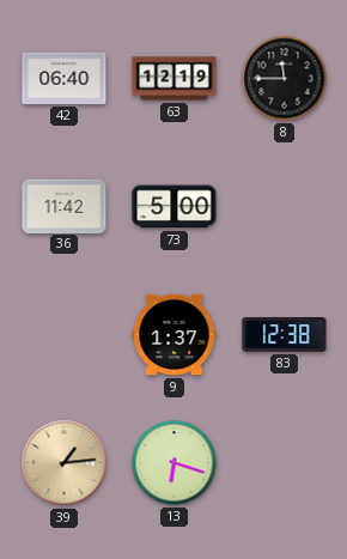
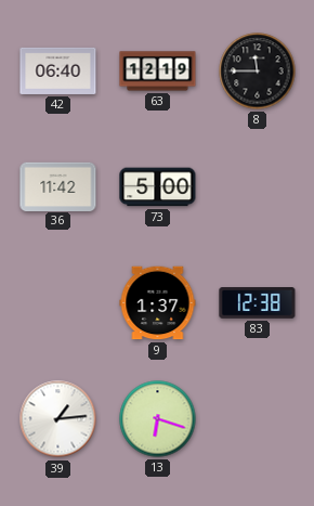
39 dial: champagne -> white (58, 419)
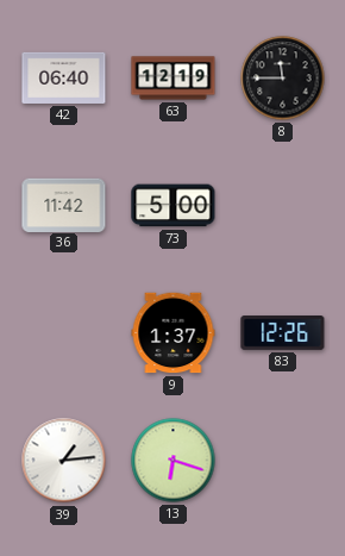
83: 12:38 -> 12:26 (283, 333)
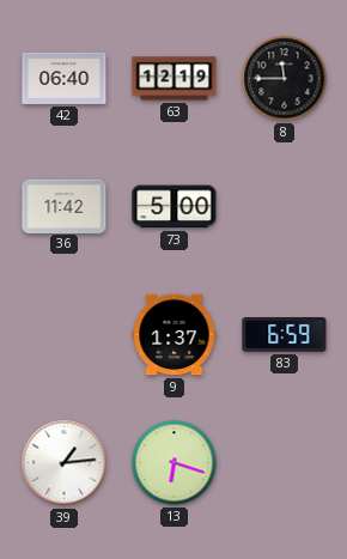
83: 12:26 -> 6:59 (285, 335)
